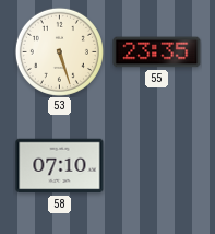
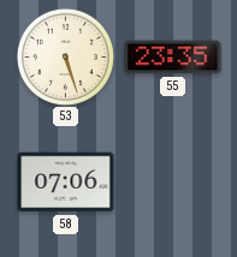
58: 07:10 -> 07:06 (66, 183)
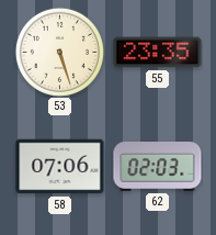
62: none -> 02:03 (158, 167)
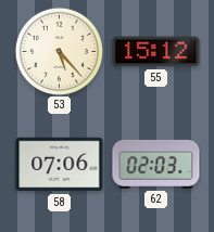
53: 5:27 -> 5:23 (59, 51)
55: 23:35 -> 15:12 (156, 52)
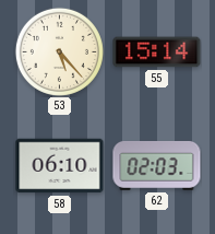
55: 15:12 -> 15:14 (157, 52)
58: 07:06 -> 06:10 (60, 166)
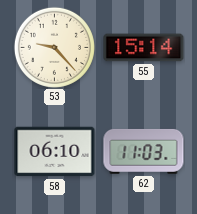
53: 5:23 -> 9:23 (54, 47)
62: 02:03 -> 11:03 (144, 152)
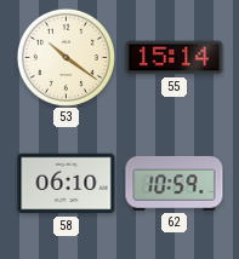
53: 9:23 -> 10:21 (66, 57)
62: 11:03 -> 10:59 (175, 184)
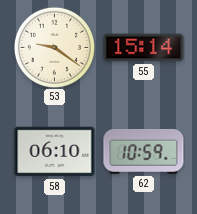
53: 10:21 -> 9:21 (54, 47)
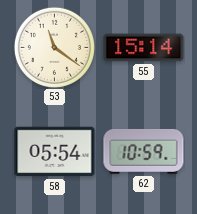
53: 9:21 -> 11:21 (54, 47)
58: 06:10 -> 05:54 (55, 152)
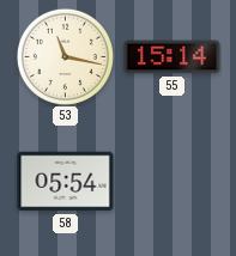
53: 11:21 -> 11:17 (65, 56)
62: 10:59 -> none (144, 152)
